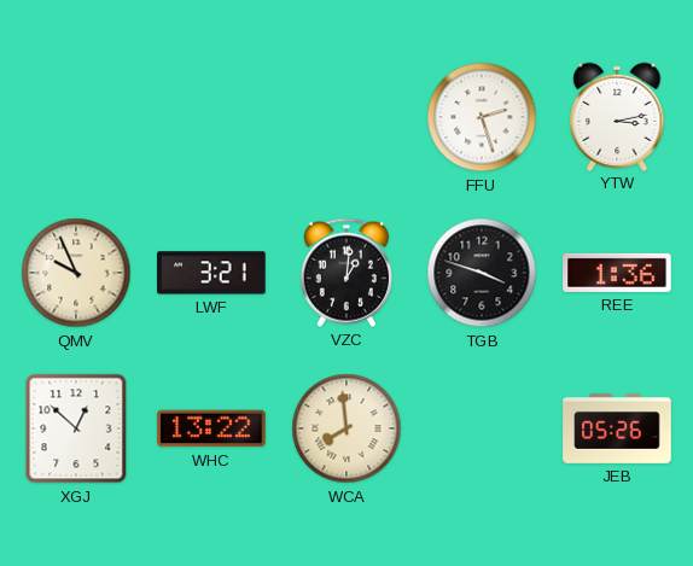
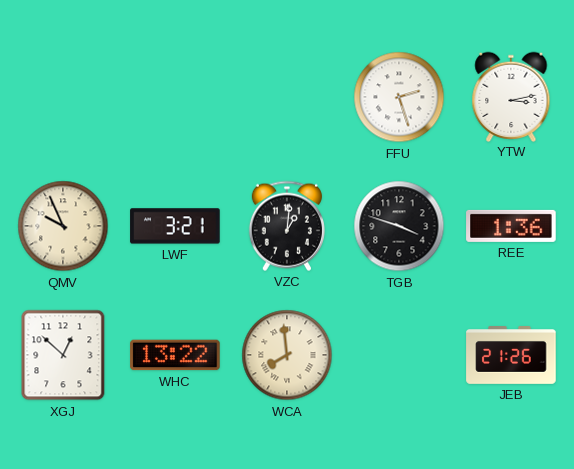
JEB: 05:26 -> 21:26 (511, 356)
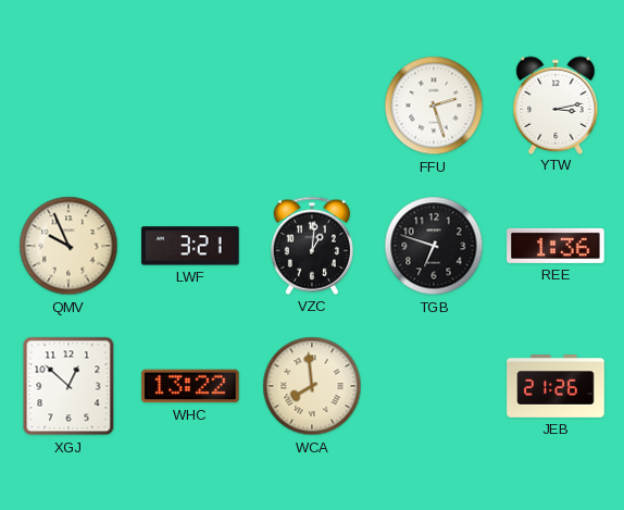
TGB: 3:48 -> 6:48 (434, 246)
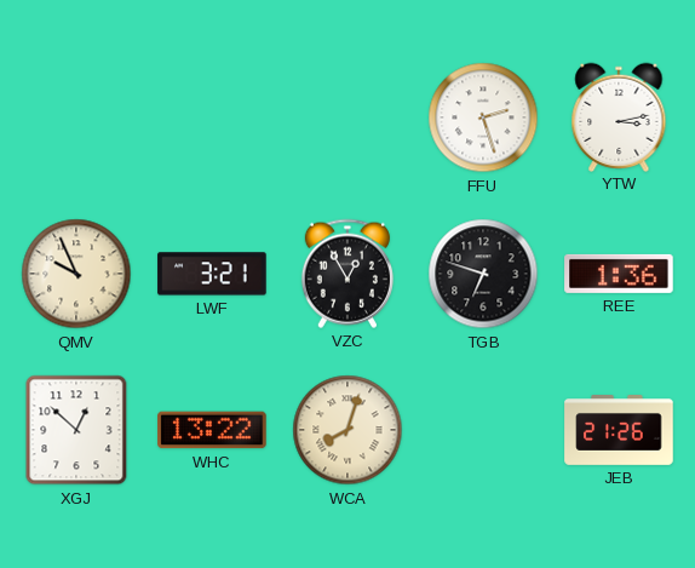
VZC: 1:01 -> 12:55 (347, 274)
WCA: 7:59 -> 8:03 (347, 430)
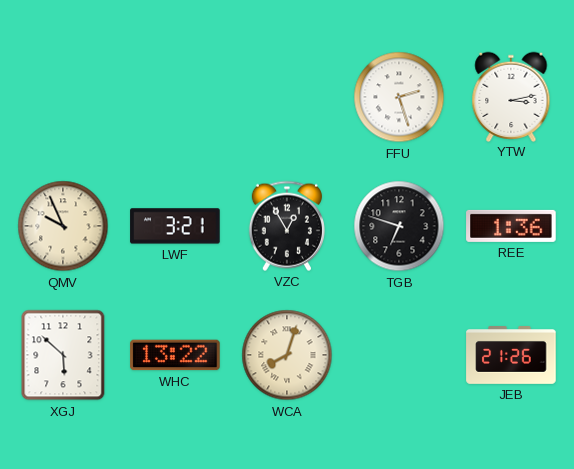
XGJ: 12:52 -> 5:52 (63, 355)
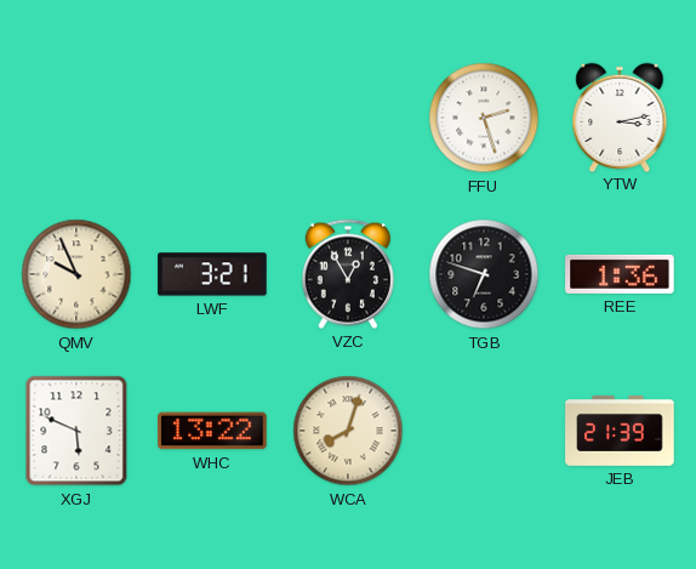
XGJ: 5:52 -> 5:49 (76, 431)
JEB: 21:26 -> 21:39 (620, 432)
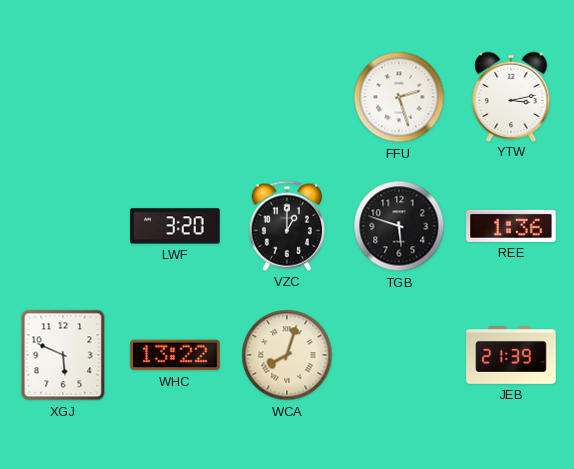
QMV: 9:56 -> none (76, 274)
LWF: 3:21 -> 3:20 (175, 226)
VZC: 12:55 -> 1:00 (287, 226)
TGB: 6:48 -> 5:48 (399, 226)
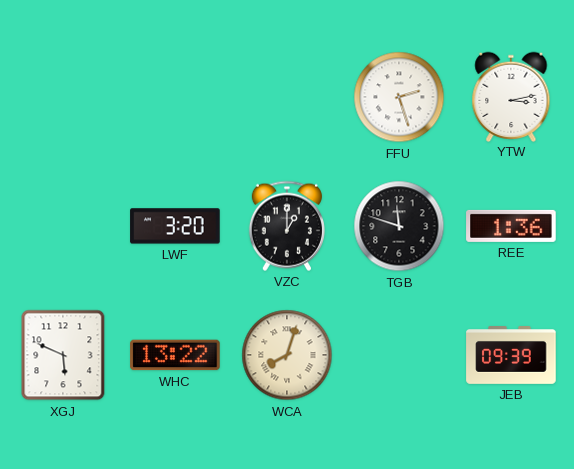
TGB: 5:48 -> 11:48 (399, 226)
JEB: 21:39 -> 09:39 (511, 356)
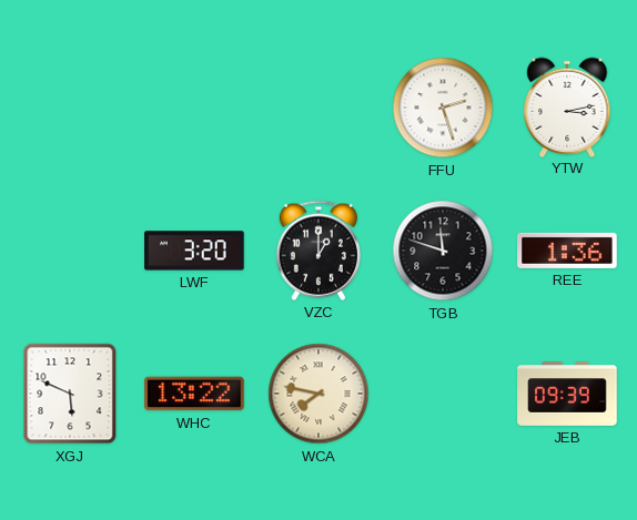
WCA: 8:03 -> 7:47 (318, 394)
